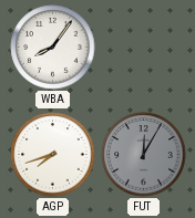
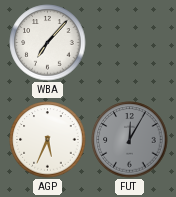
WBA: 8:06 -> 7:07 (48, 43)
AGP: 7:42 -> 5:34 (48, 140)
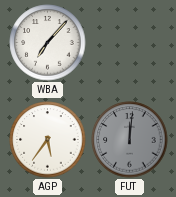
AGP: 5:34 -> 5:36 (48, 140)
FUT: 12:05 -> 12:01 (130, 140)
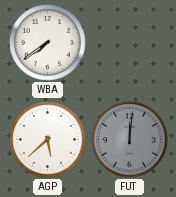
WBA: 7:07 -> 7:39 (48, 43)
AGP: 5:36 -> 5:38 (48, 140)
